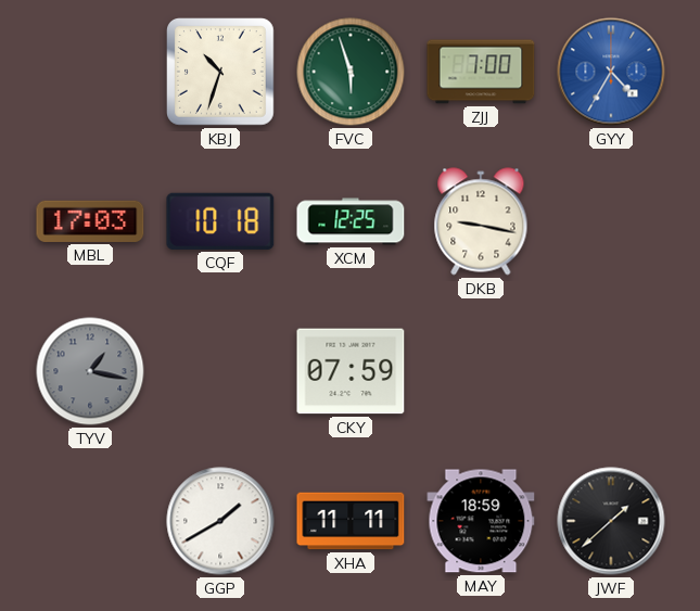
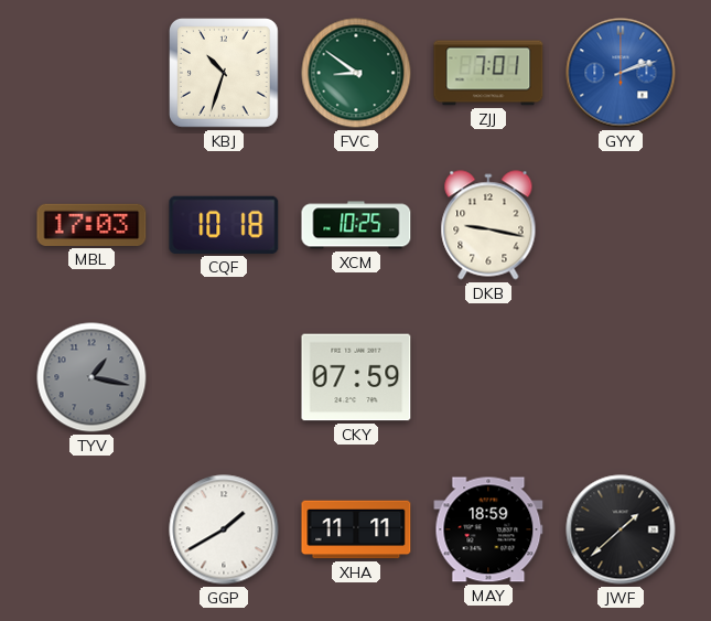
FVC: 5:57 -> 8:51 (356, 73)
ZJJ: 7:00 -> 7:01 (488, 73)
GYY: 4:35 -> 2:12 (621, 73)
XCM: 12:25 -> 10:25 (356, 225)
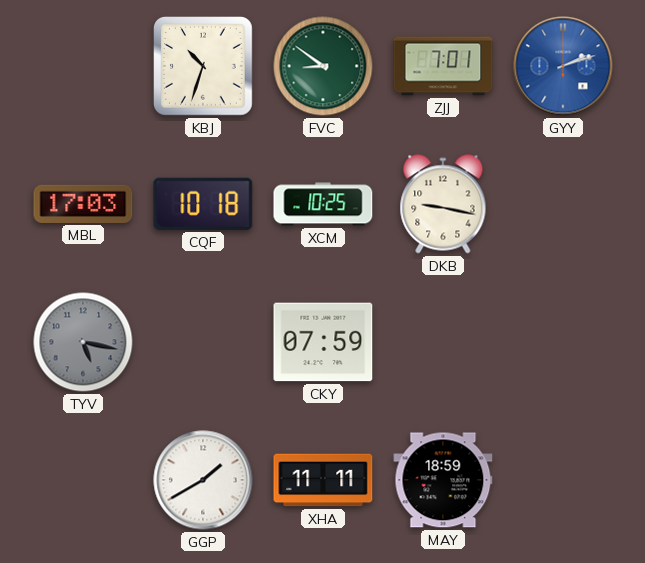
TYV: 1:17 -> 5:17 (83, 342)
JWF: 1:38 -> none (621, 529)
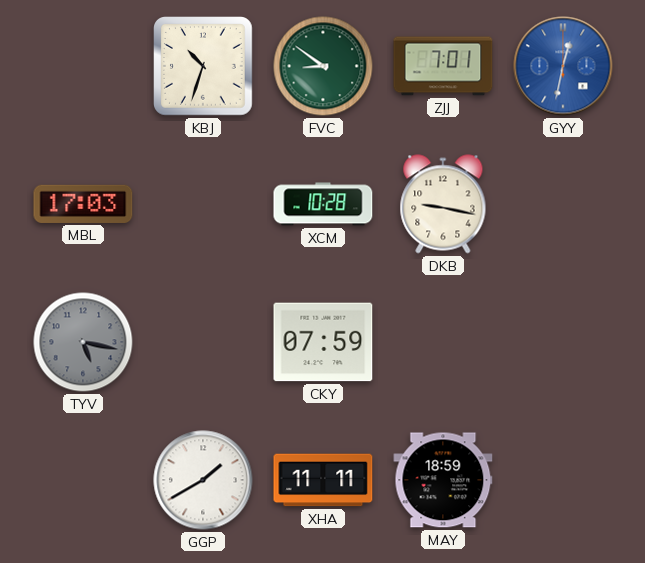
GYY: 2:12 -> 12:32 (563, 66)
CQF: 10:18 -> none (203, 204)
XCM: 10:25 -> 10:28 (323, 204)
